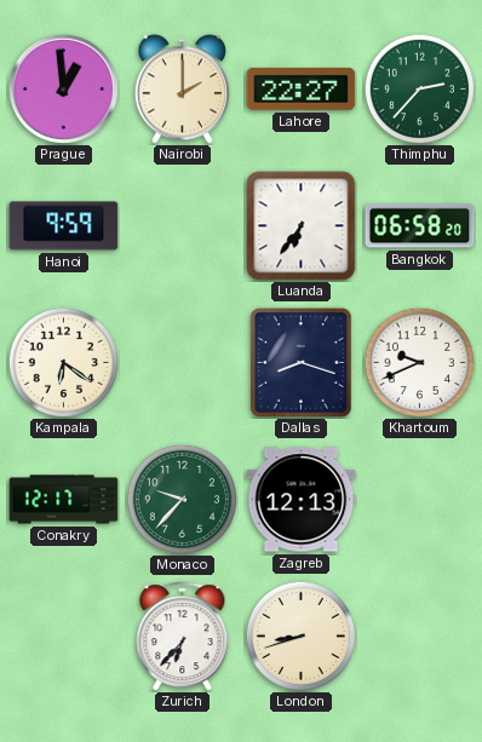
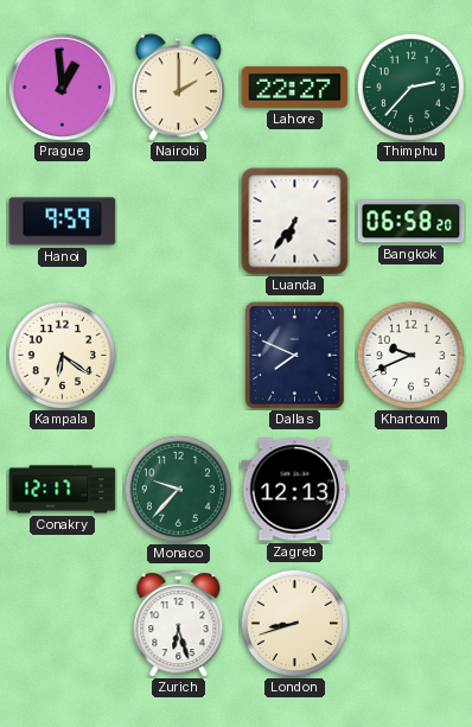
Dallas: 8:18 -> 7:49 (294, 356)
Zurich: 6:37 -> 6:27 (179, 624)
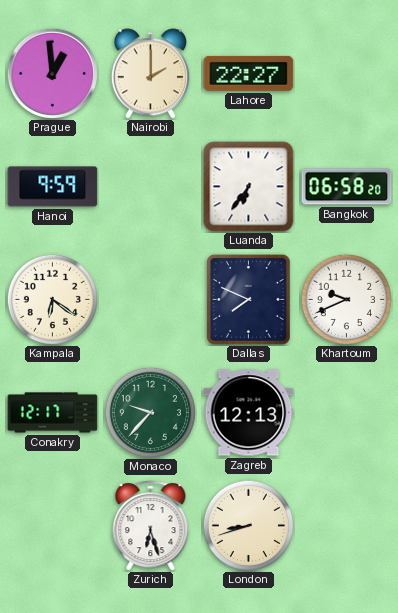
Thimphu: 2:37 -> none (410, 87)
